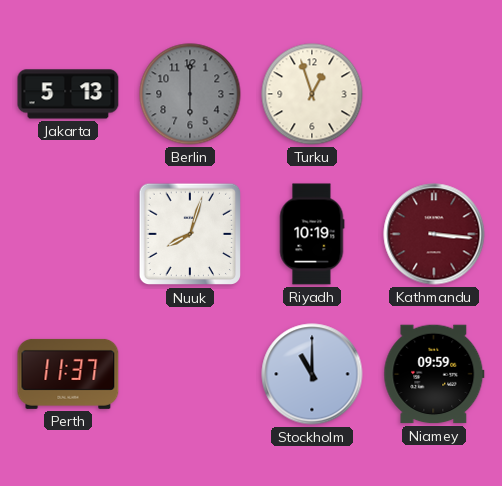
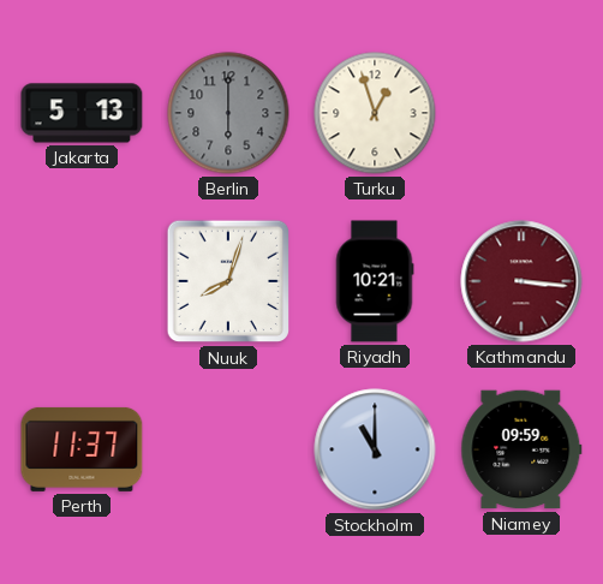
Riyadh: 10:19 -> 10:21 (375, 281)
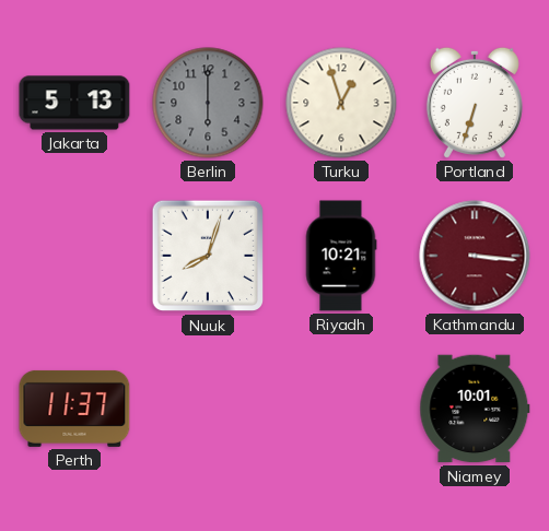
Portland: none -> 6:33 (475, 103)
Stockholm: 11:00 -> none (375, 449)
Niamey: 09:59 -> 10:01 (475, 409)
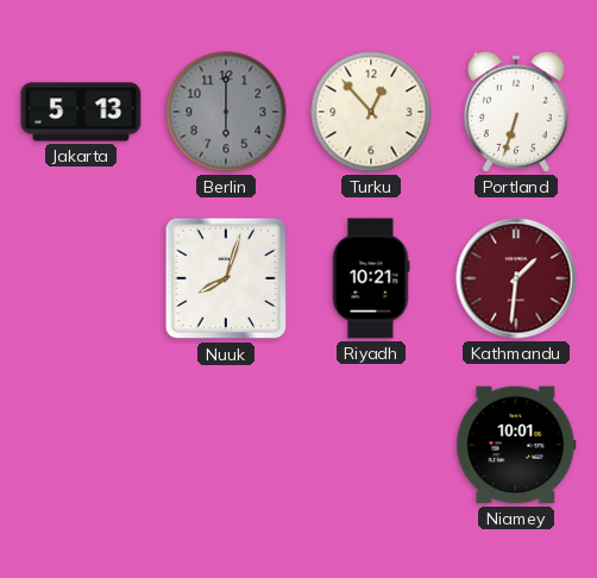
Turku: 12:57 -> 12:53 (371, 112)
Kathmandu: 3:16 -> 1:31 (516, 278)
Perth: 11:37 -> none (74, 409)
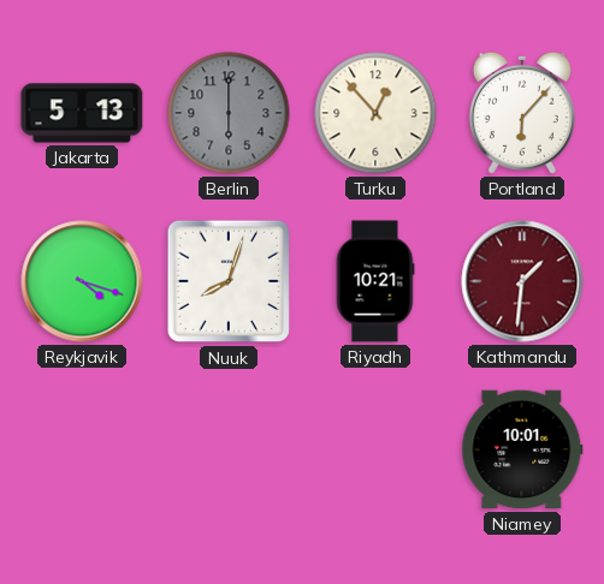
Portland: 6:33 -> 6:07 (522, 113)
Reykjavik: none -> 4:18 (82, 281)
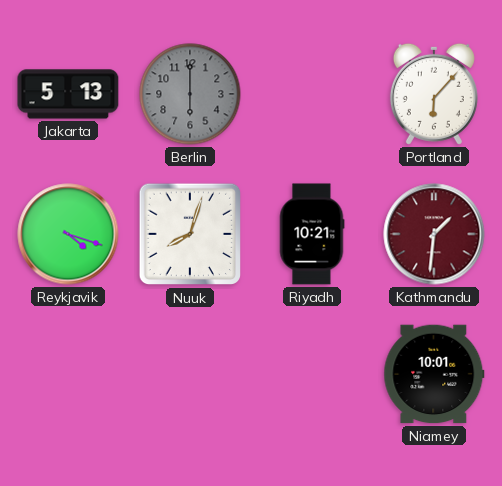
Turku: 12:53 -> none (375, 113)
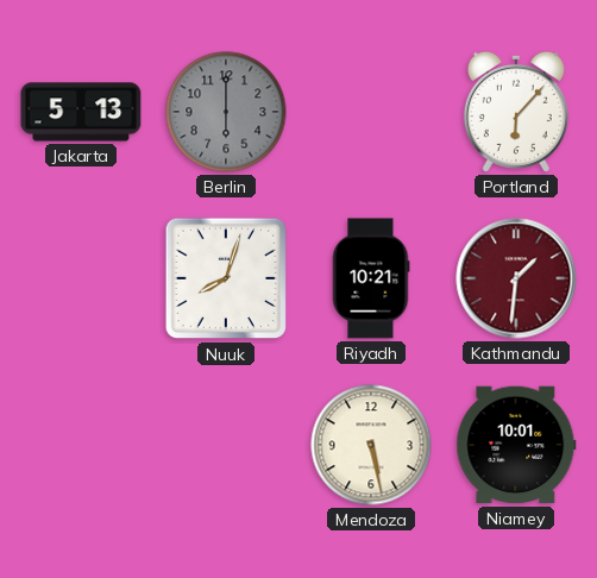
Reykjavik: 4:18 -> none (68, 234)
Mendoza: none -> 5:28 (371, 445)
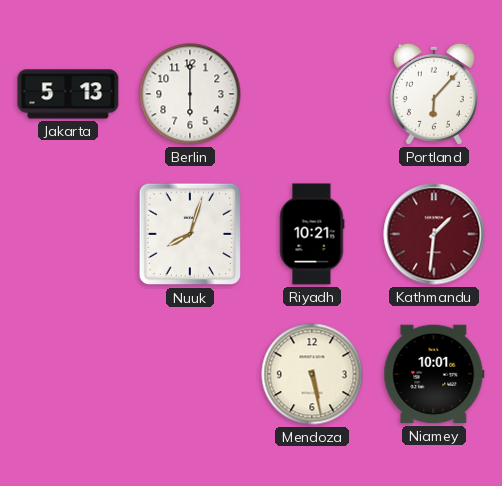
Berlin dial: grey -> white (190, 94)
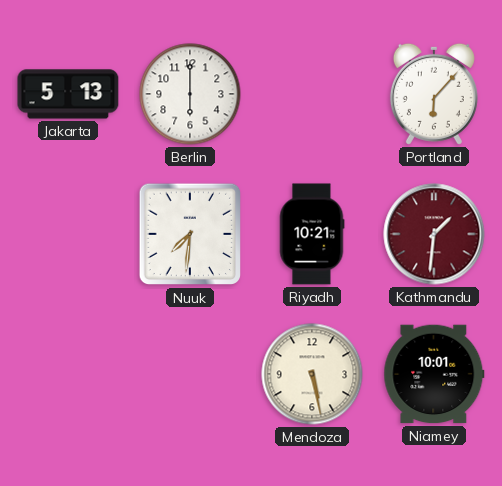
Nuuk: 8:03 -> 7:31 (190, 234)
